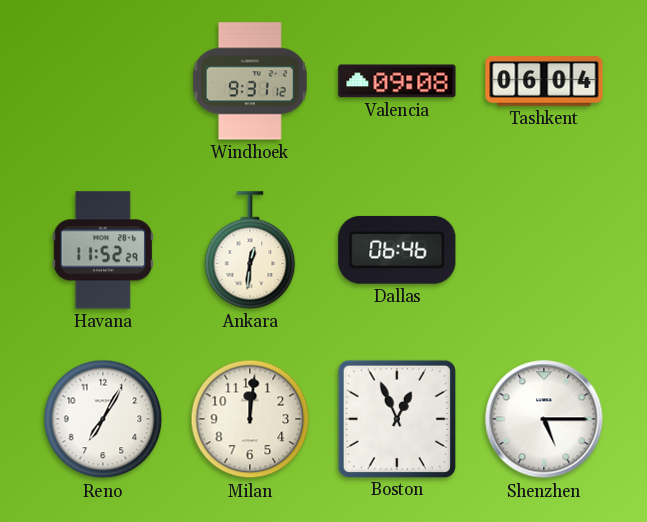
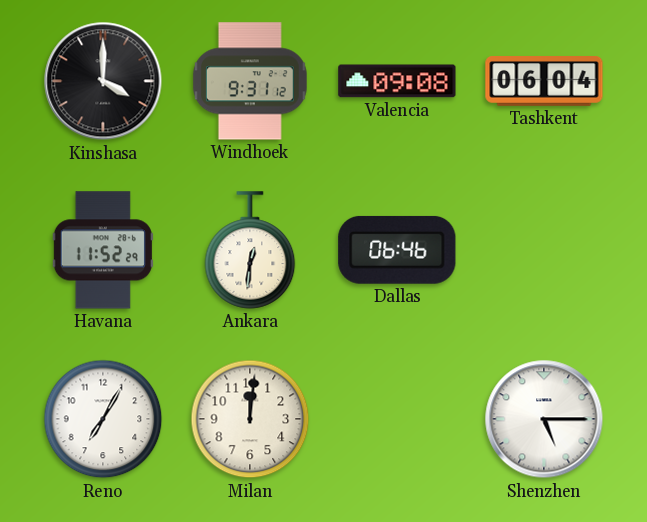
Kinshasa: none -> 4:00 (103, 81)
Boston: 12:56 -> none (396, 418)
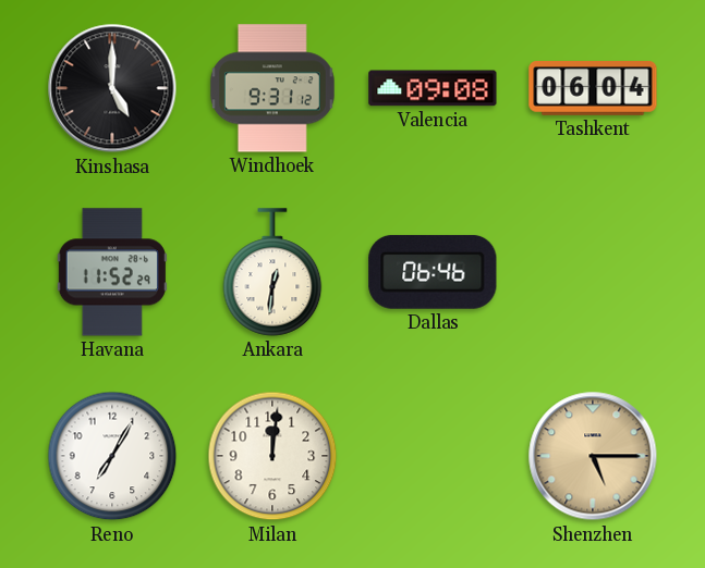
Kinshasa: 4:00 -> 5:00 (112, 88)
Shenzhen dial: white -> champagne (593, 456)
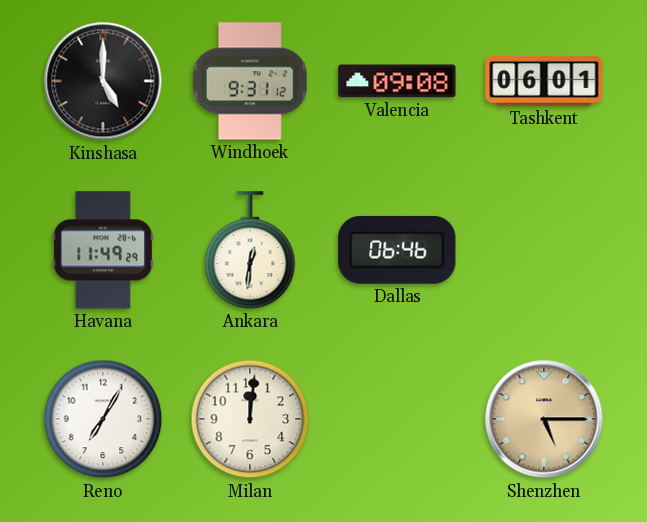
Tashkent: 06:04 -> 06:01 (544, 82)
Havana: 11:52 -> 11:49 (103, 250)
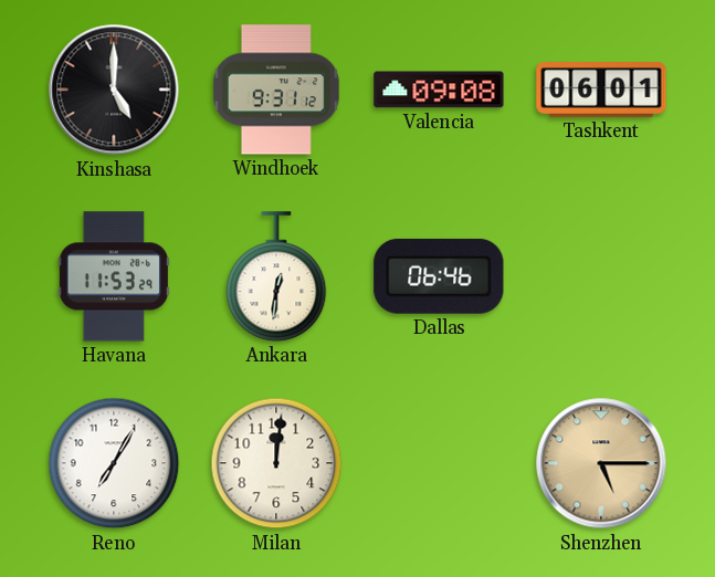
Havana: 11:49 -> 11:53 (114, 276)
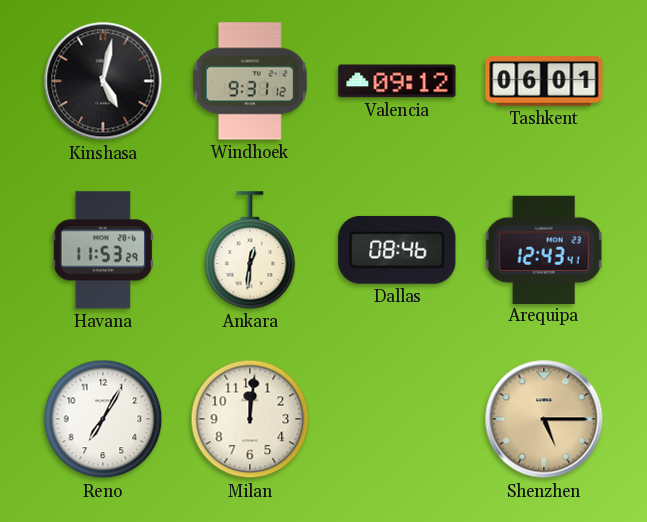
Kinshasa: 5:00 -> 5:02 (103, 81)
Valencia: 09:08 -> 09:12 (397, 81)
Dallas: 06:46 -> 08:46 (397, 250)
Arequipa: none -> 12:43 (544, 249)
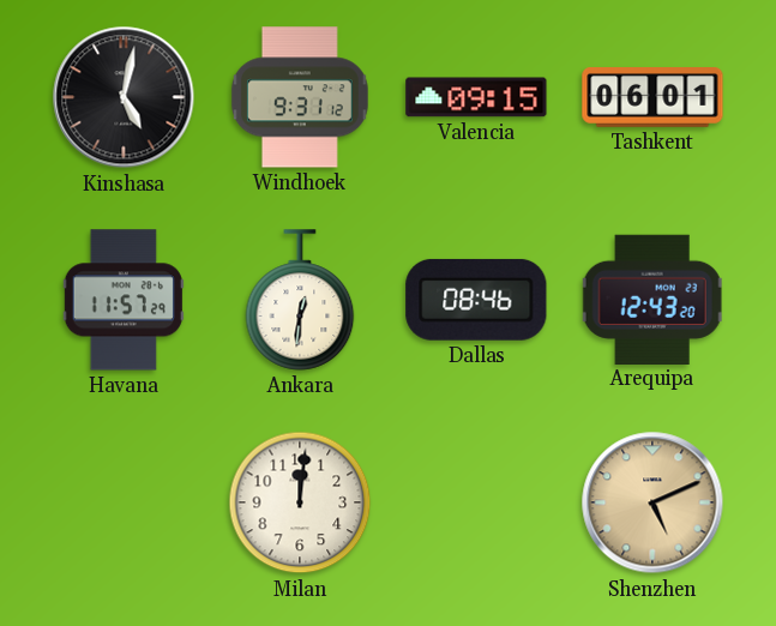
Valencia: 09:12 -> 09:15 (476, 97)
Havana: 11:53 -> 11:57 (124, 300)
Arequipa: 12:43:41 -> 12:43:20 (652, 299)
Reno: 7:05 -> none (103, 419)
Shenzhen: 5:15 -> 5:11 (652, 502)
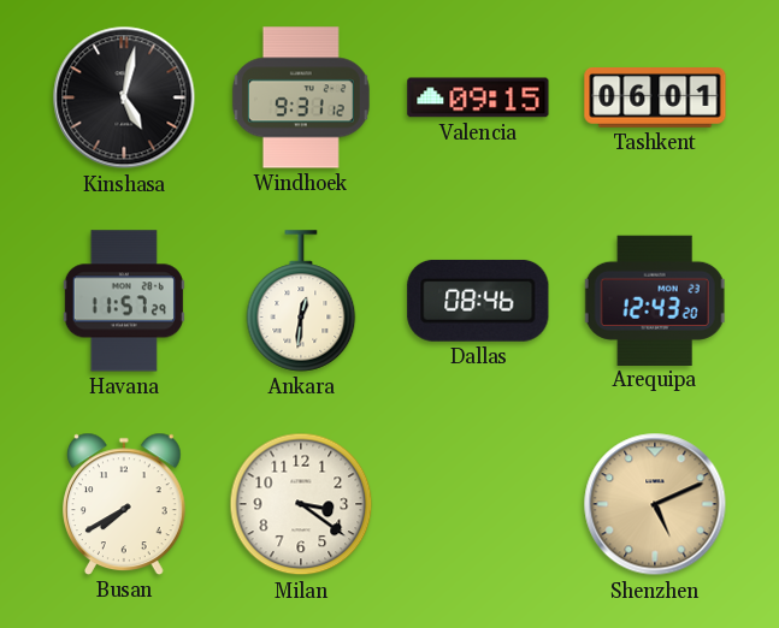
Busan: none -> 7:40 (125, 504)
Milan: 12:01 -> 3:21 (301, 504)
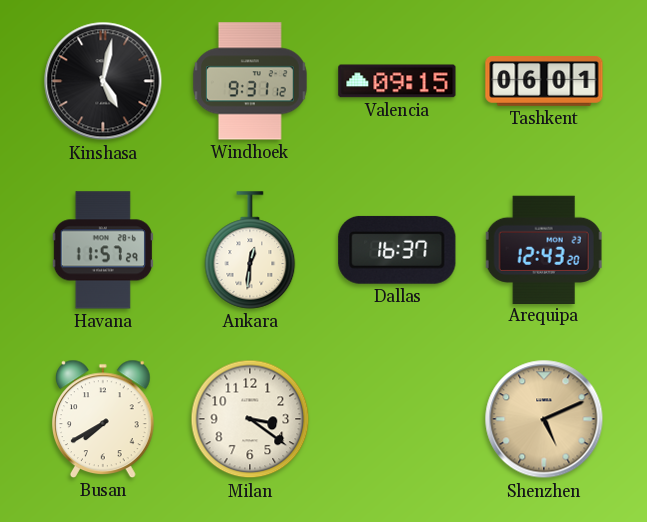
Dallas: 08:46 -> 16:37 (397, 250)
